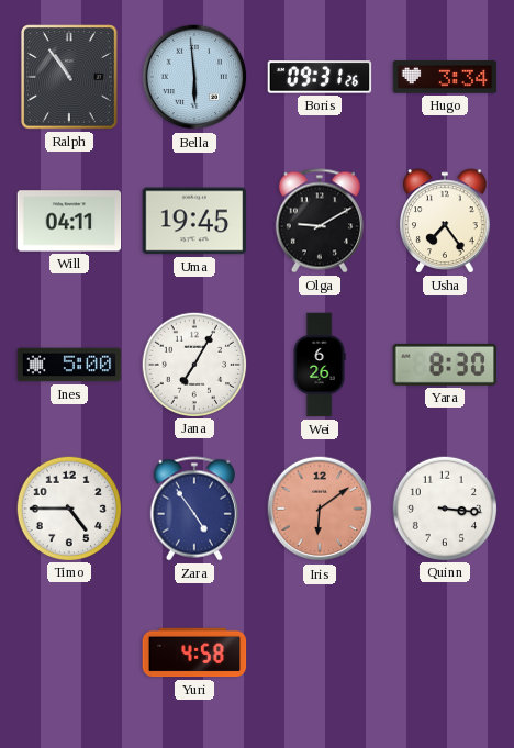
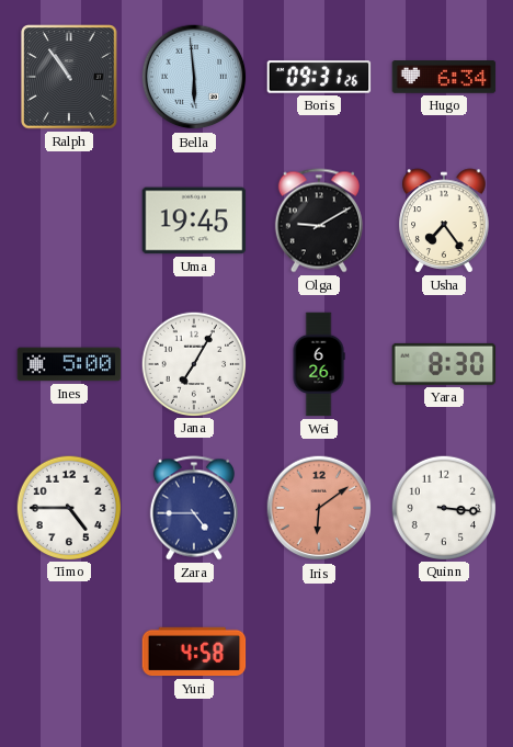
Hugo: 3:34 -> 6:34 (444, 77)
Will: 04:11 -> none (69, 221)
Zara: 4:54 -> 4:45 (194, 508)
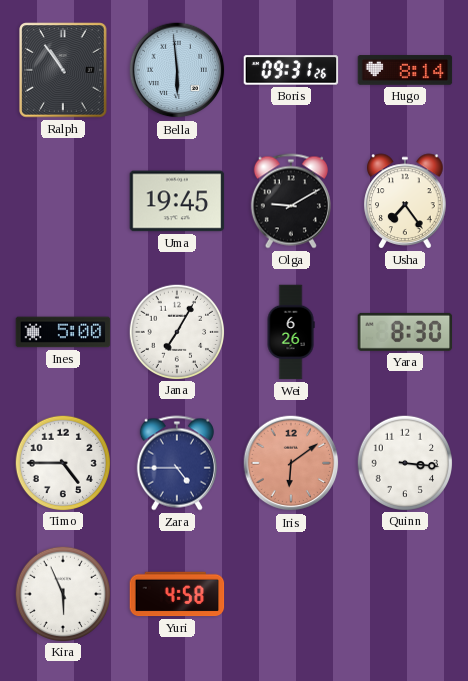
Hugo: 6:34 -> 8:14 (405, 70)
Kira: none -> 5:56 (62, 593)
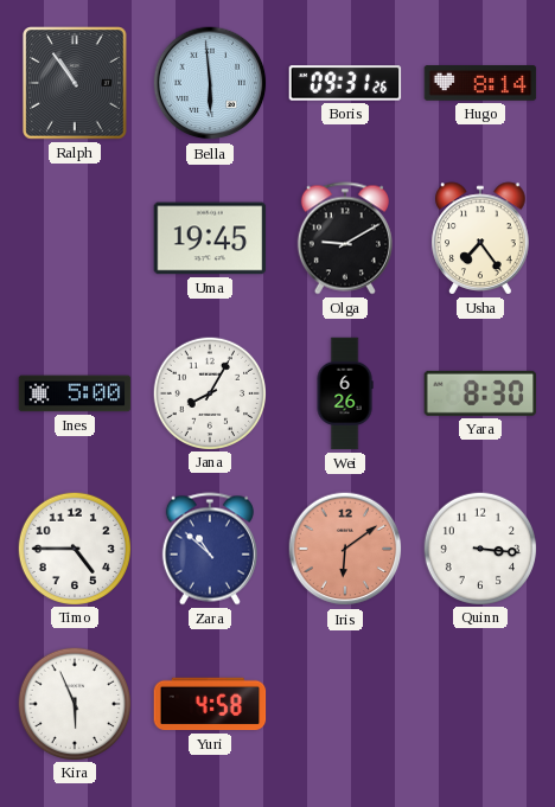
Jana: 7:05 -> 8:05 (209, 392)
Zara: 4:45 -> 10:52 (210, 549)
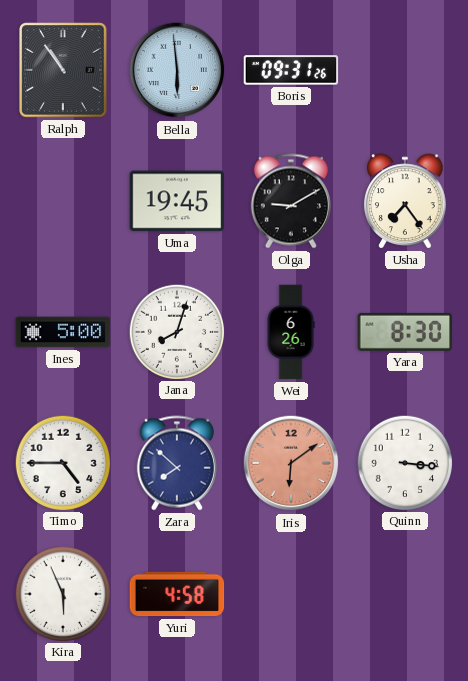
Hugo: 8:14 -> none (480, 83)
Jana: 8:05 -> 8:03 (176, 331)
Zara: 10:52 -> 7:52 (177, 463)
